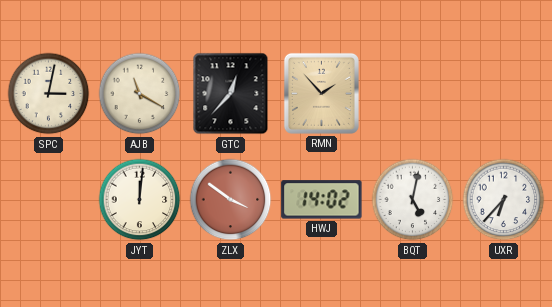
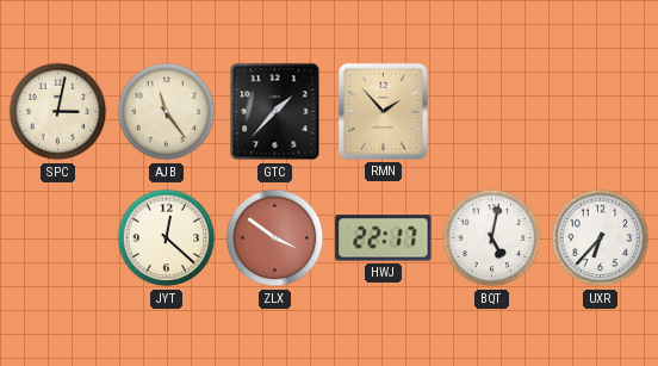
AJB: 11:20 -> 11:24 (167, 112)
GTC: 12:37 -> 1:37 (275, 112)
JYT: 12:01 -> 12:22 (167, 238)
HWJ: 14:02 -> 22:17 (384, 238)
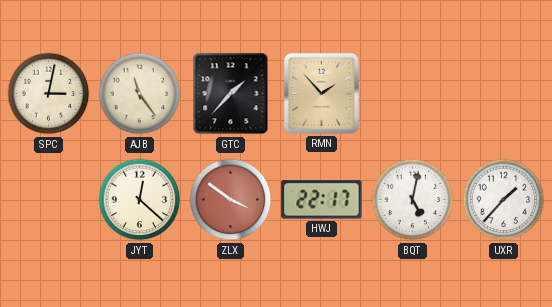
UXR: 6:37 -> 1:37 (504, 200)
